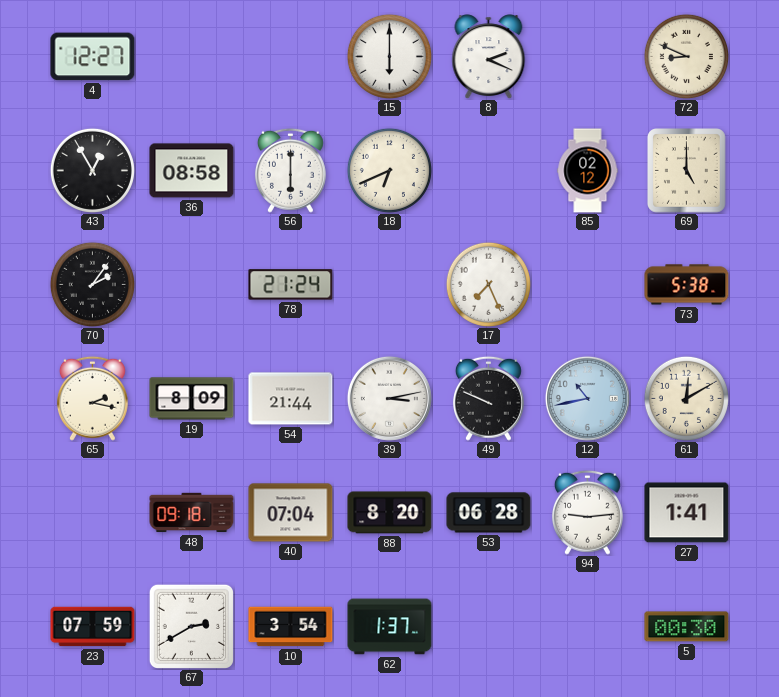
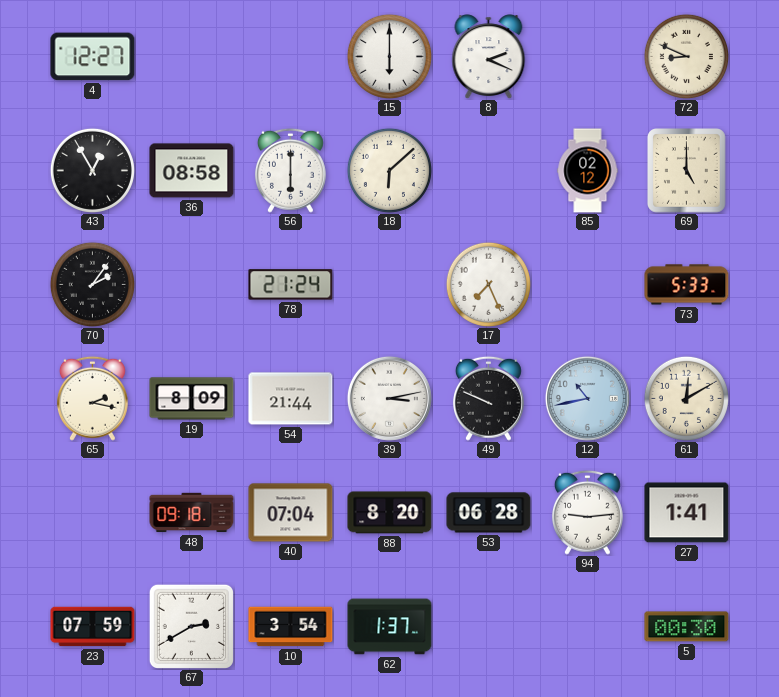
18: 6:41 -> 6:08 (389, 170)
73: 5:38 -> 5:33 (687, 285)
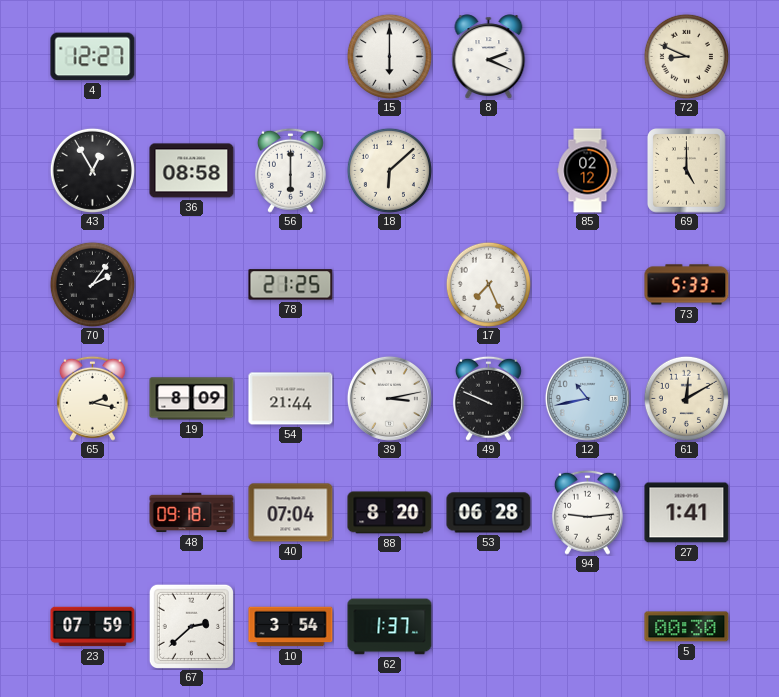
78: 21:24 -> 21:25 (291, 285)
67: 2:40 -> 2:38 (191, 626)
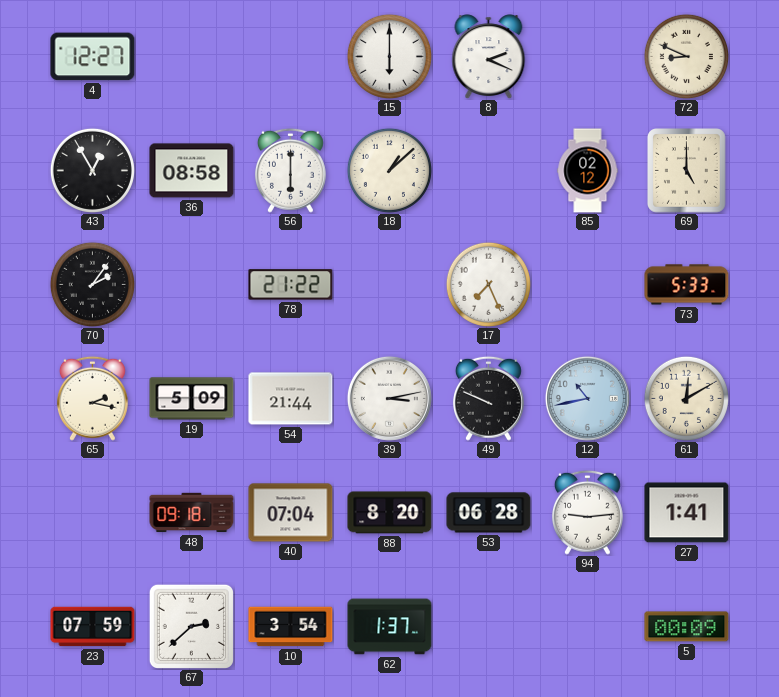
18: 6:08 -> 1:08 (389, 170)
78: 21:25 -> 21:22 (291, 285)
19: 8:09 -> 5:09 (192, 399)
5: 00:30 -> 00:09 (687, 627)
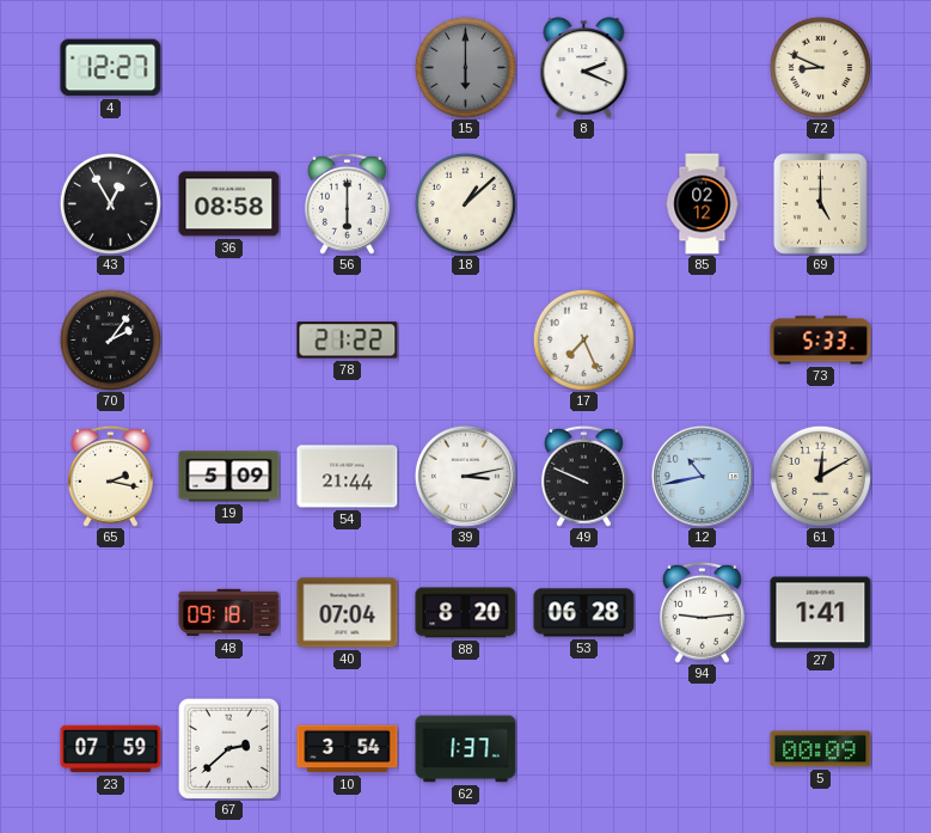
15 dial: white -> grey (465, 67)
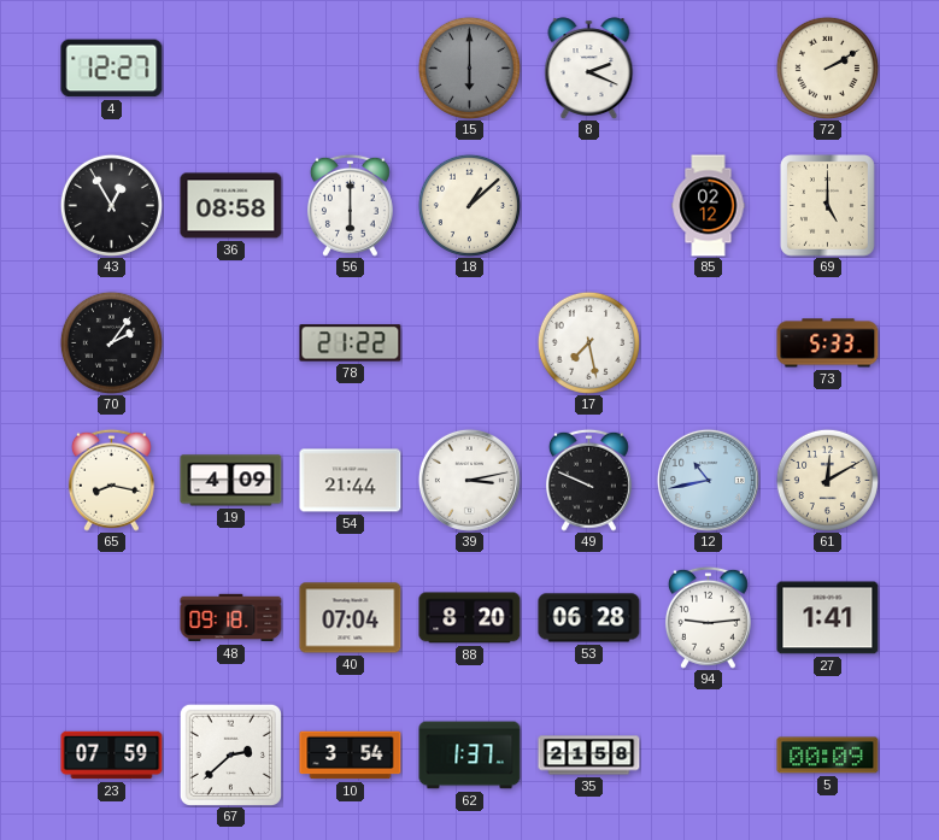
72: 8:49 -> 2:10 (827, 67)
17: 7:26 -> 7:28 (588, 342)
65: 2:17 -> 8:17 (111, 480)
19: 5:09 -> 4:09 (231, 481)
35: none -> 21:58 (589, 756)
